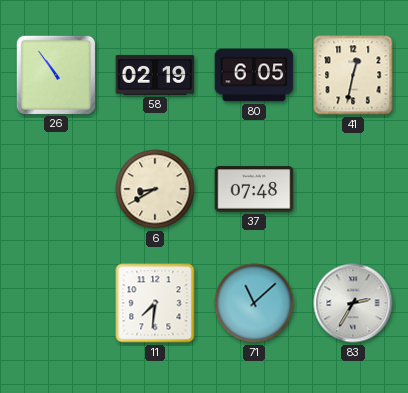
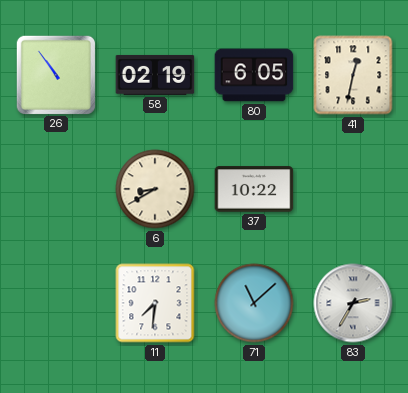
37: 07:48 -> 10:22 (254, 189)
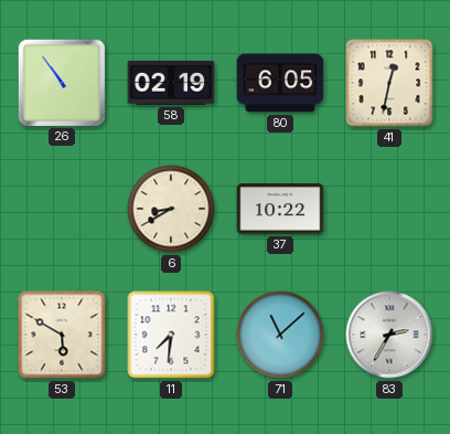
53: none -> 5:50 (62, 335)
